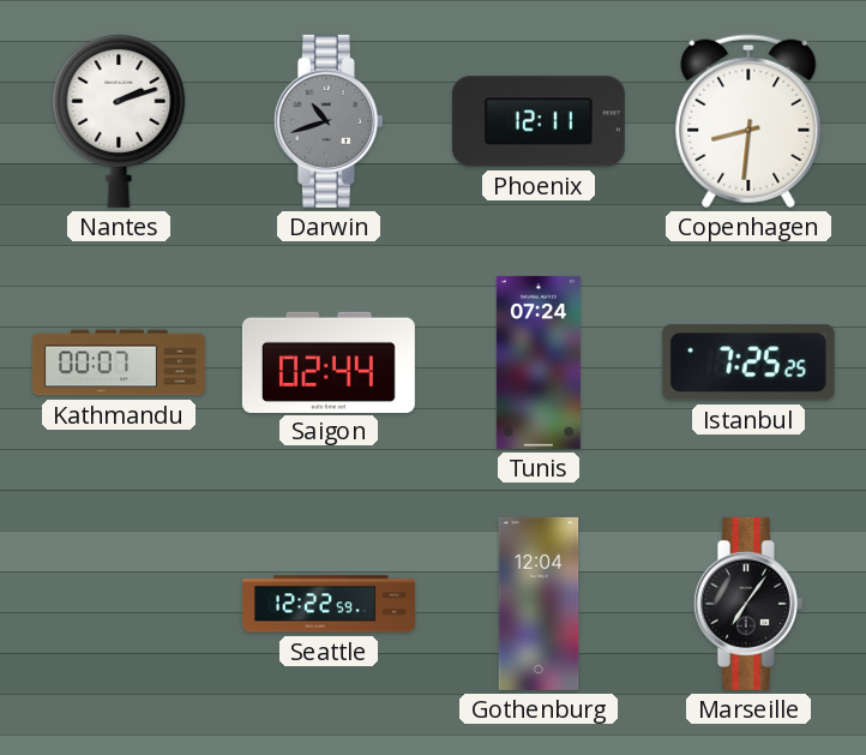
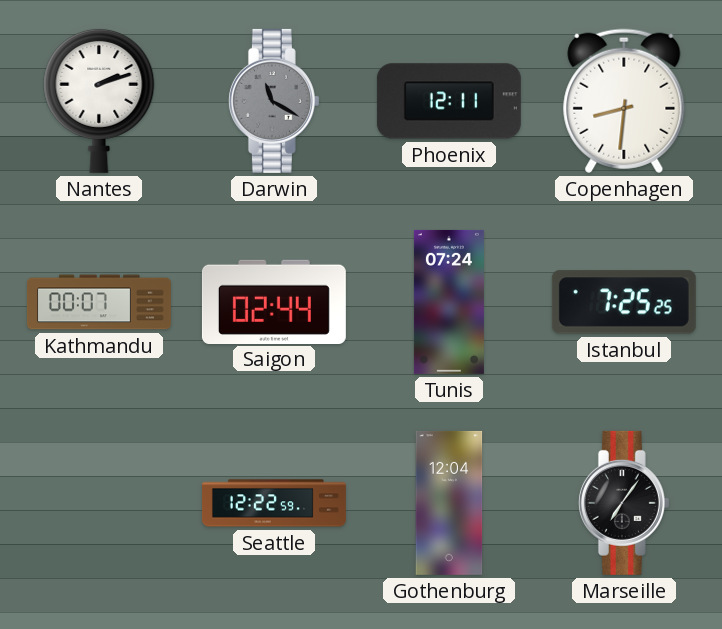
Darwin: 10:42 -> 11:20 (274, 101)
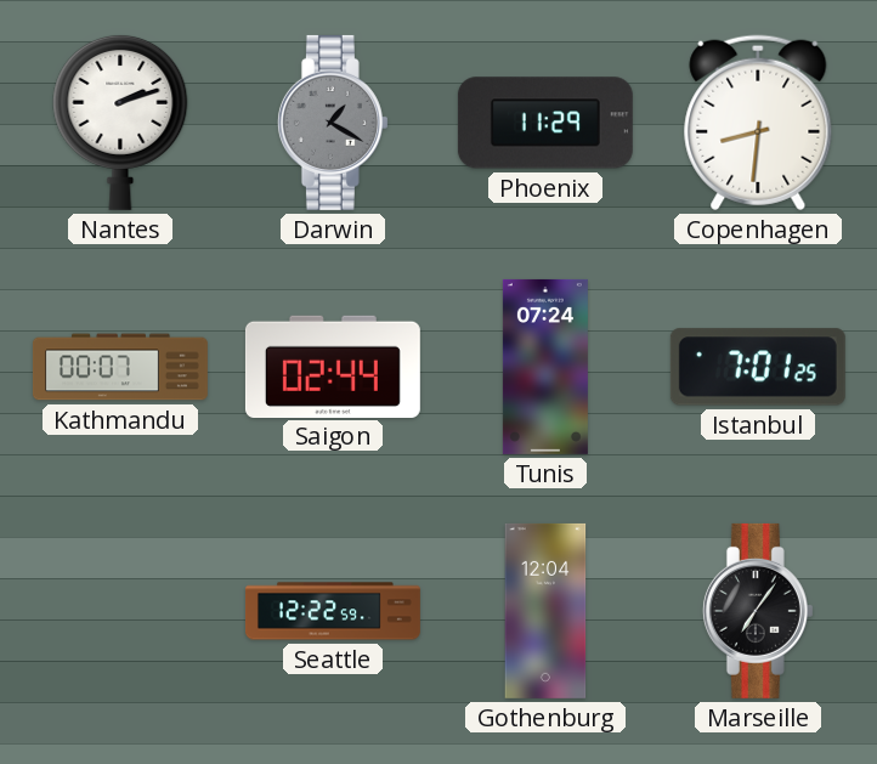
Darwin: 11:20 -> 1:20 (333, 123)
Phoenix: 12:11 -> 11:29 (545, 123)
Istanbul: 7:25 -> 7:01 (758, 367)
